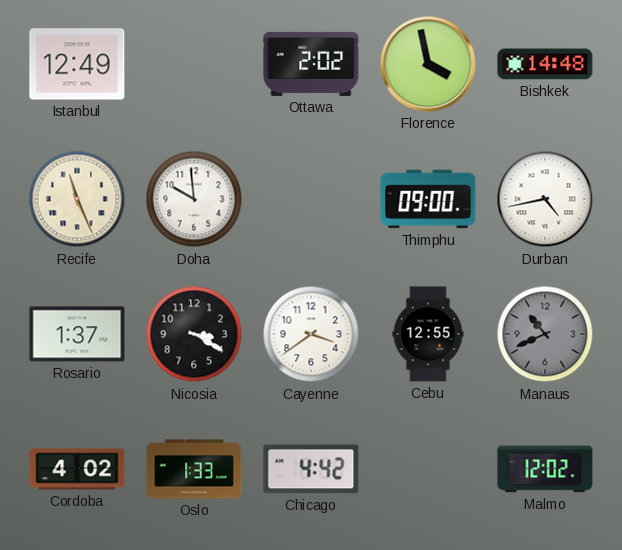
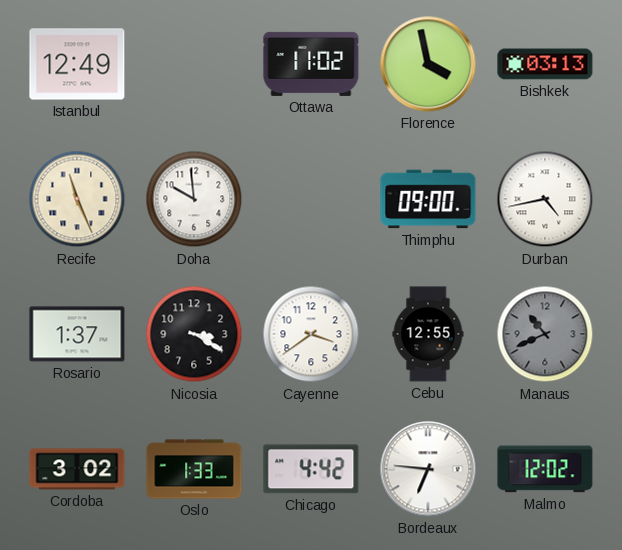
Ottawa: 2:02 -> 11:02 (311, 64)
Bishkek: 14:48 -> 03:13 (545, 64)
Cordoba: 4:02 -> 3:02 (77, 469)
Bordeaux: none -> 6:46 (428, 469)
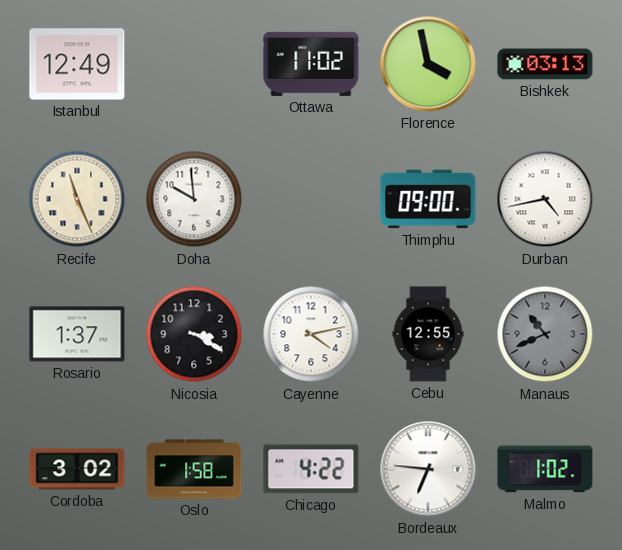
Cayenne: 3:39 -> 4:13 (311, 334)
Oslo: 1:33 -> 1:58 (194, 469)
Chicago: 4:42 -> 4:22 (311, 469)
Malmo: 12:02 -> 1:02 (545, 469)
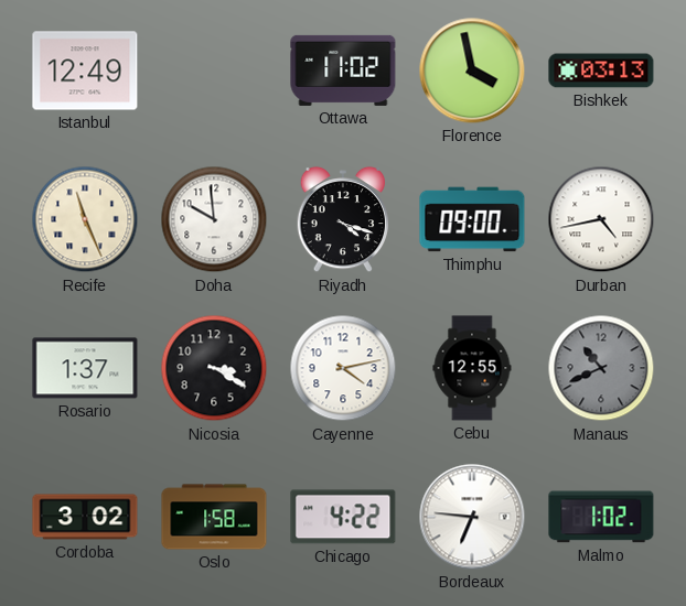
Riyadh: none -> 4:18 (342, 219)
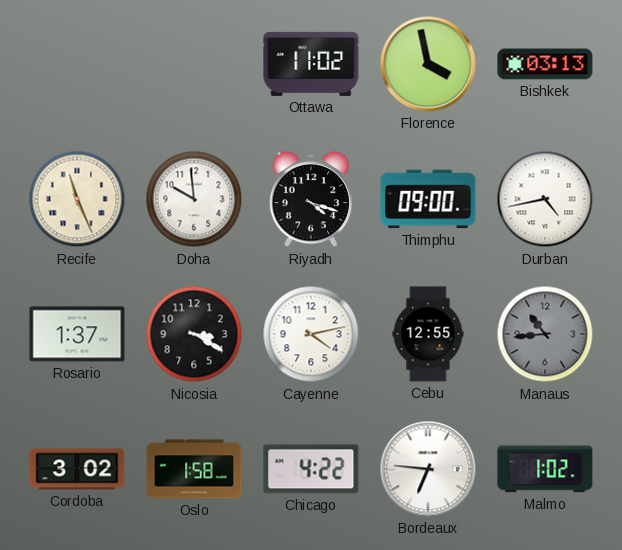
Istanbul: 12:49 -> none (85, 71)
Manaus: 10:41 -> 10:44 (545, 334)
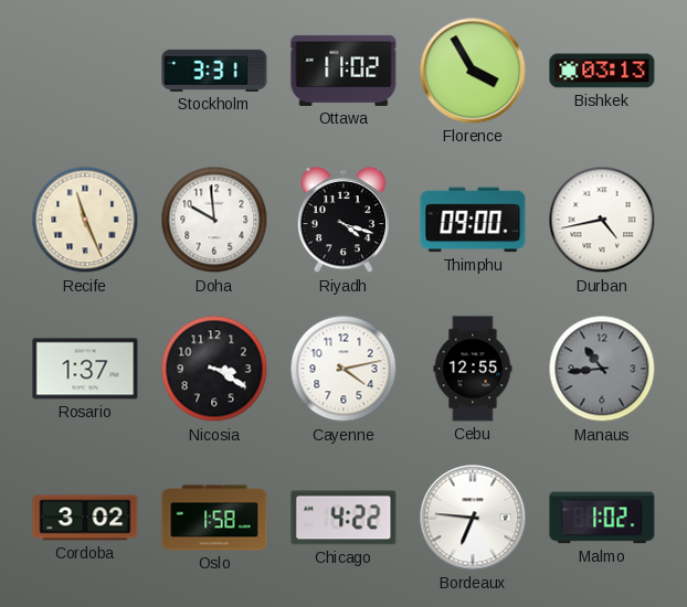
Stockholm: none -> 3:31 (214, 71)
Florence: 3:58 -> 3:55 (473, 71)
